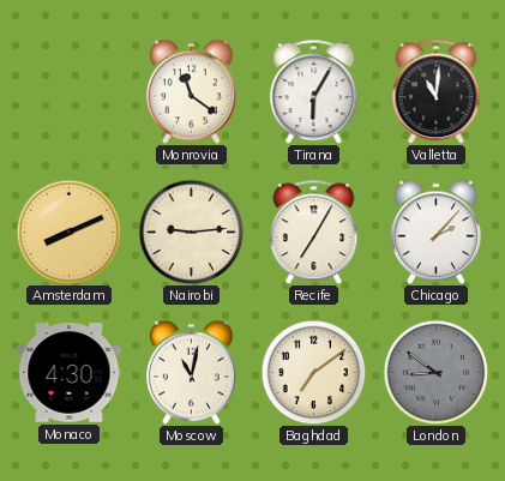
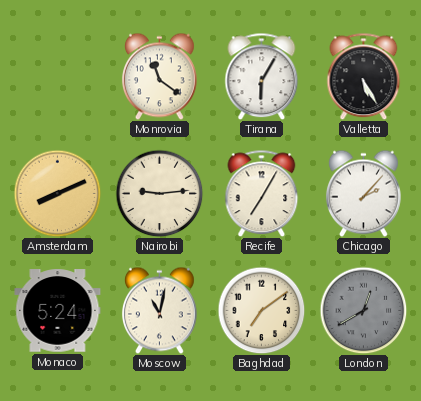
Valletta: 11:01 -> 5:25 (364, 76)
Monaco: 4:30 -> 5:24 (58, 311)
London: 8:51 -> 12:40 (363, 310)
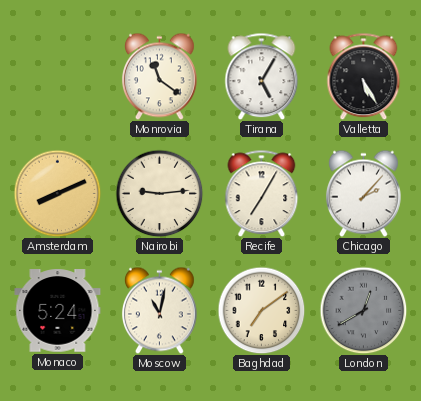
Tirana: 6:05 -> 5:05 (262, 76)
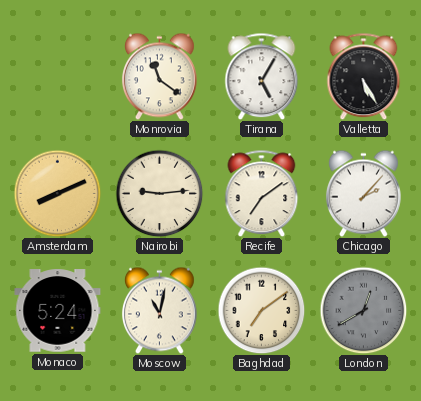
Recife: 7:05 -> 7:09 (262, 193)
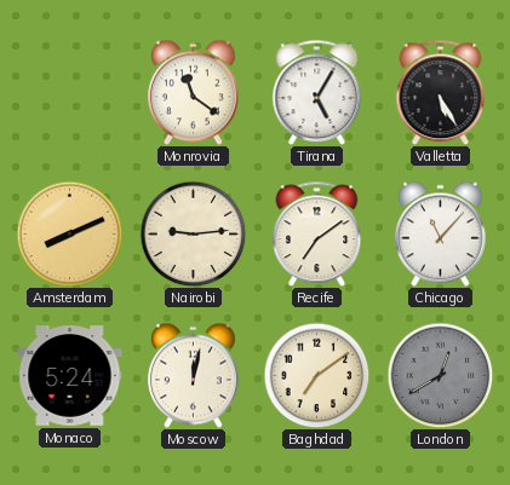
Chicago: 2:07 -> 11:07 (440, 233)
Moscow: 11:02 -> 12:02 (193, 375)
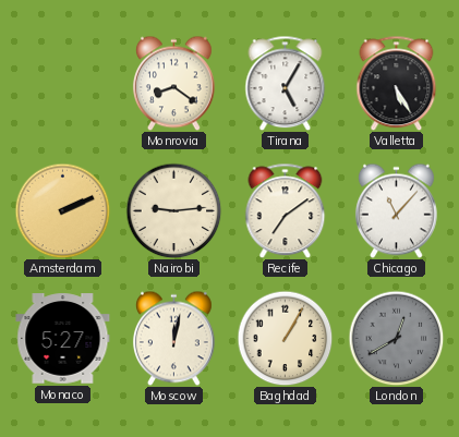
Monrovia: 11:21 -> 8:21 (173, 83)
Amsterdam: 8:11 -> 2:11 (62, 210)
Monaco: 5:24 -> 5:27 (63, 339)
Baghdad: 7:09 -> 1:05 (285, 338)
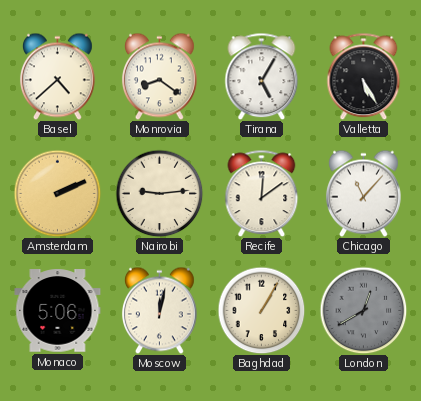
Basel: none -> 4:38 (57, 76)
Recife: 7:09 -> 12:09 (262, 193)
Monaco: 5:27 -> 5:06 (58, 311)
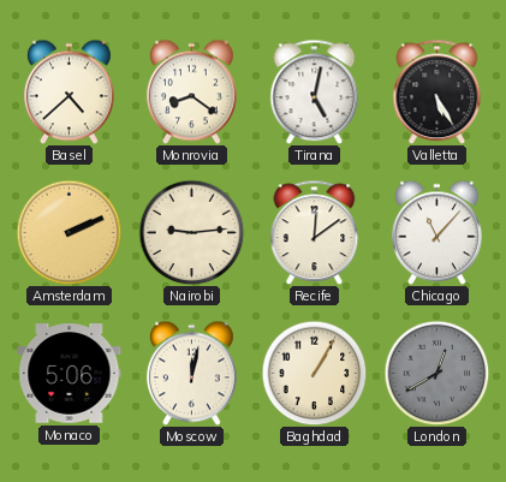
Tirana: 5:05 -> 5:02 (315, 91)
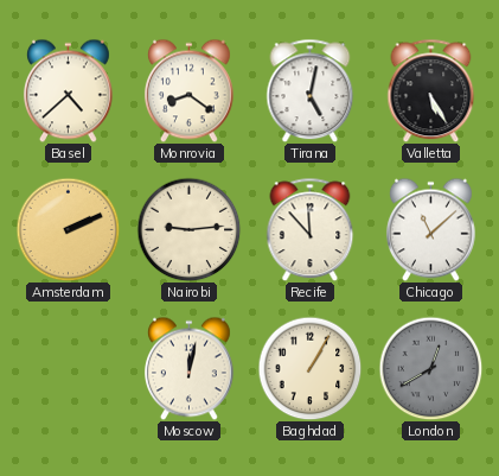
Recife: 12:09 -> 11:53 (311, 229)
Chicago: 11:07 -> 11:08 (430, 229)
Monaco: 5:06 -> none (70, 374)
